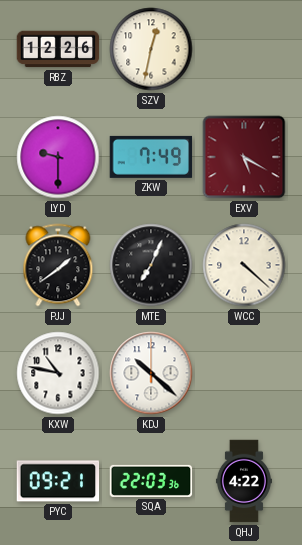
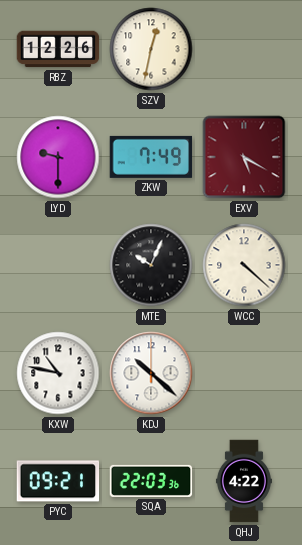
PJJ: 1:39 -> none (58, 265)
MTE: 7:04 -> 10:04 (151, 265)
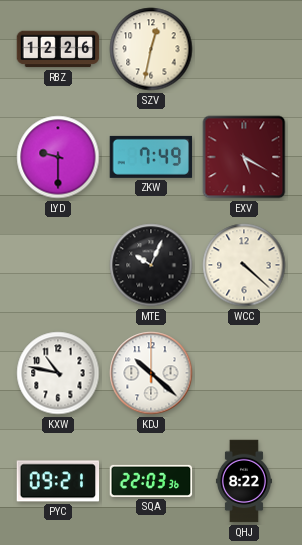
QHJ: 4:22 -> 8:22 (244, 481)
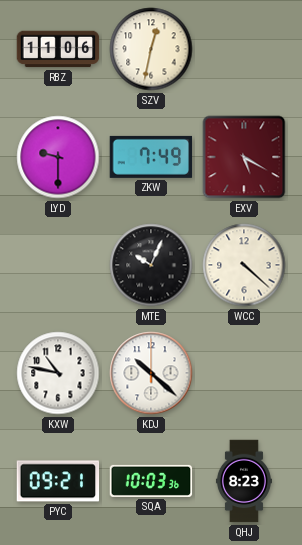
RBZ: 12:26 -> 11:06 (58, 49)
SQA: 22:03 -> 10:03 (151, 481)
QHJ: 8:22 -> 8:23 (244, 481)
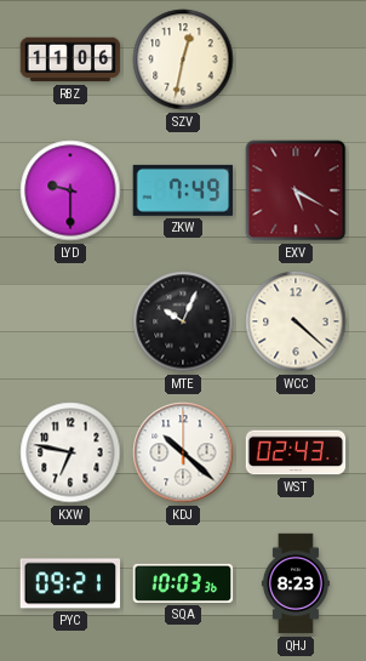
KXW: 10:47 -> 6:47 (70, 452)
WST: none -> 02:43 (296, 452)
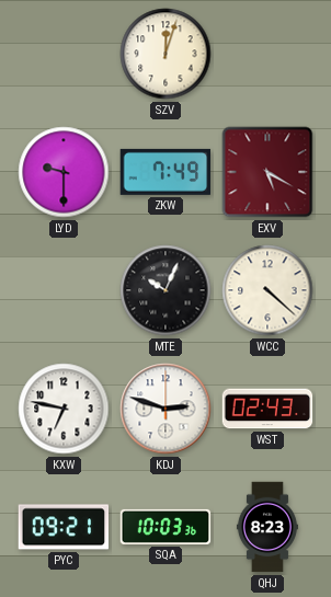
RBZ: 11:06 -> none (70, 59)
SZV: 12:32 -> 12:03 (165, 54)
KDJ: 10:22 -> 2:48 (165, 409)
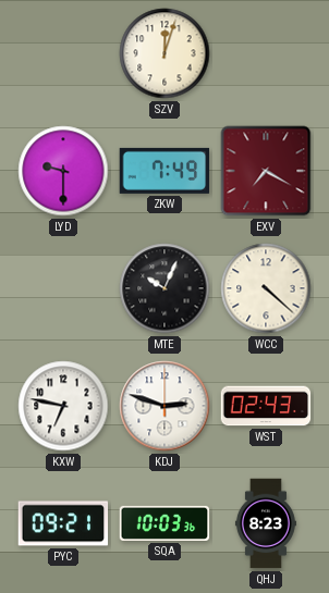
EXV: 5:20 -> 7:20 (266, 171)
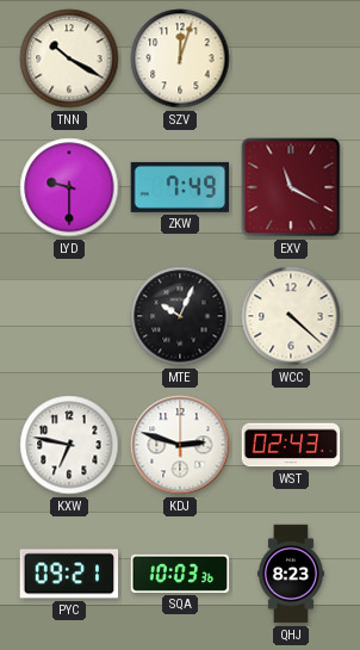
TNN: none -> 10:20 (69, 58)
EXV: 7:20 -> 11:20 (291, 187)
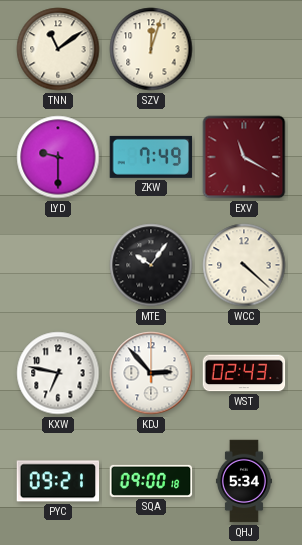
TNN: 10:20 -> 11:09 (58, 49)
MTE: 10:04 -> 10:06 (151, 265)
KDJ: 2:48 -> 2:53 (151, 373)
SQA: 10:03 -> 09:00 (151, 481)
QHJ: 8:23 -> 5:34 (244, 481)
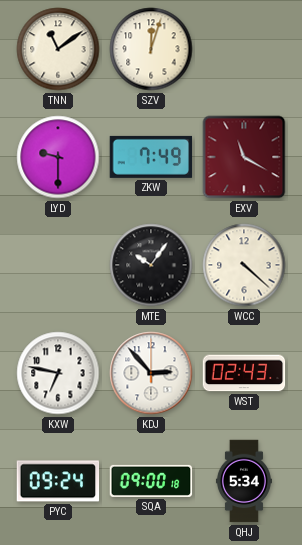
PYC: 09:21 -> 09:24 (58, 481)
